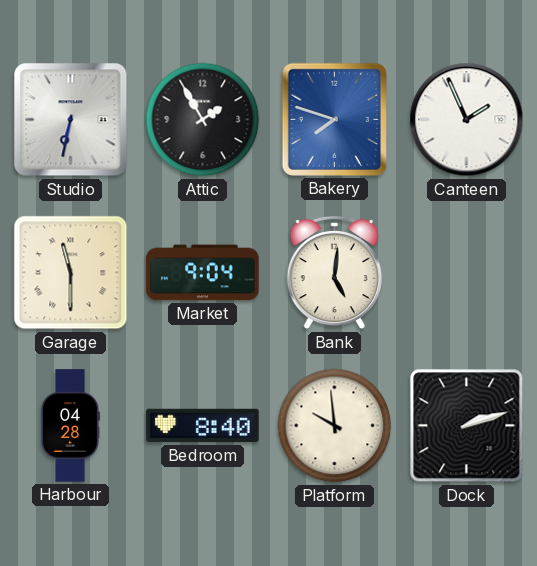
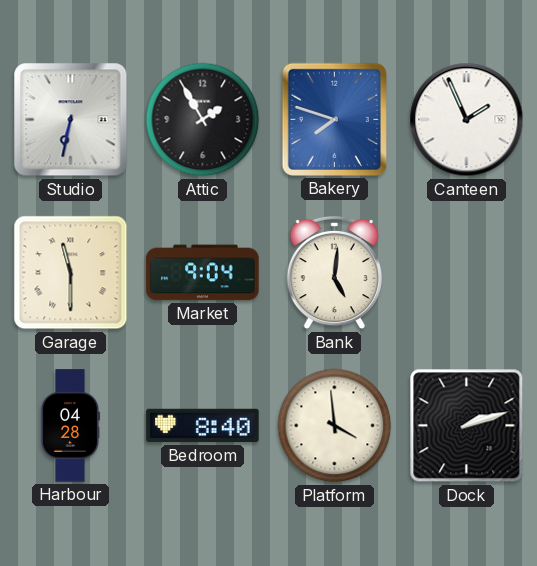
Platform: 9:59 -> 3:59 (335, 426)
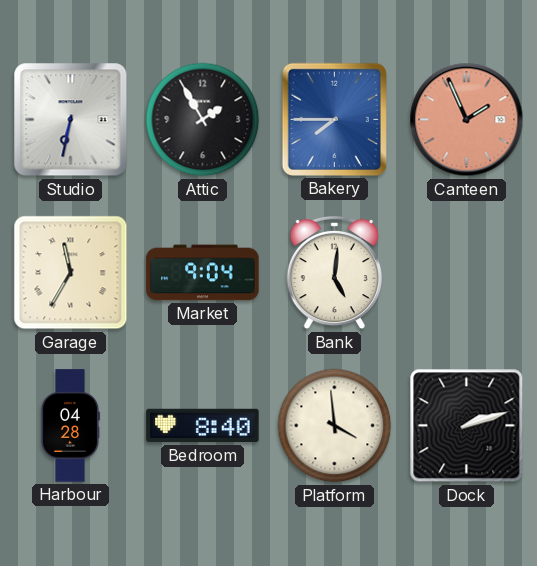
Bakery: 7:48 -> 7:45 (334, 119)
Canteen dial: white -> salmon (467, 120)
Garage: 11:30 -> 11:35 (71, 273)
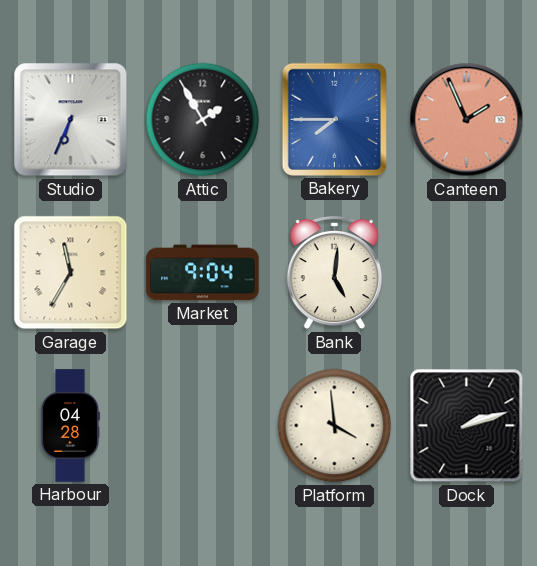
Studio: 6:32 -> 6:34 (71, 120)
Bedroom: 8:40 -> none (203, 426)
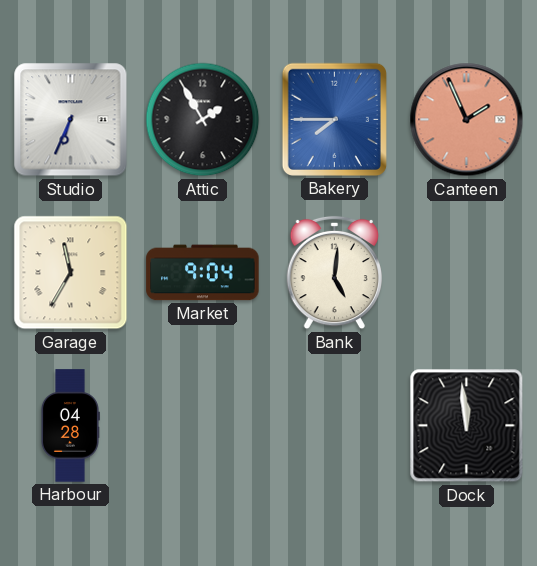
Platform: 3:59 -> none (335, 426)
Dock: 2:12 -> 11:59 (467, 426)
